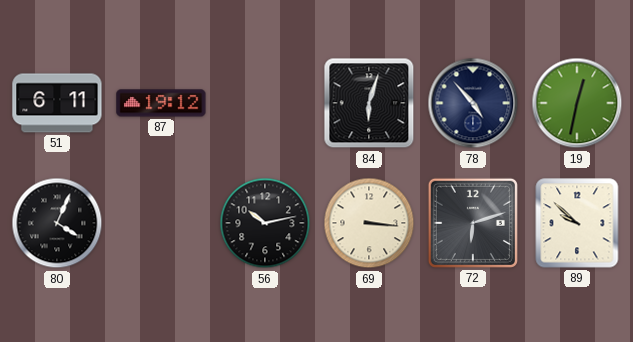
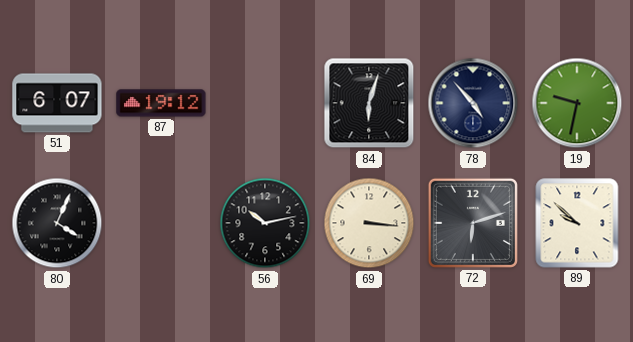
51: 6:11 -> 6:07 (57, 103)
19: 12:32 -> 9:32 (577, 103)
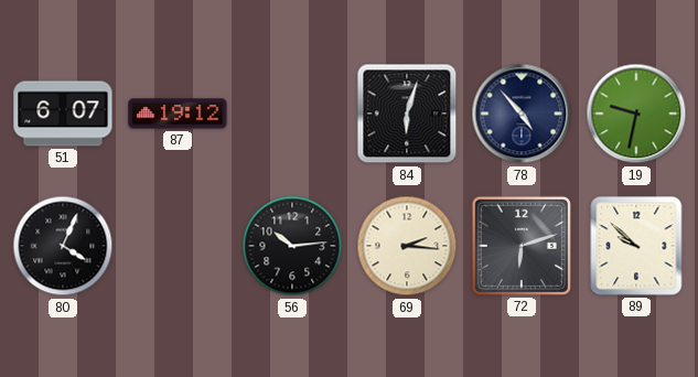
56: 10:13 -> 10:14 (292, 246)
69: 3:16 -> 2:16 (407, 246)
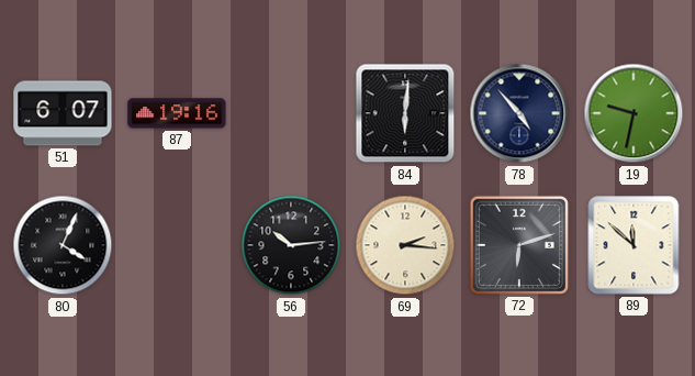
87: 19:12 -> 19:16 (177, 113)
84: 6:03 -> 6:01 (405, 113)
89: 9:52 -> 11:52 (634, 245)
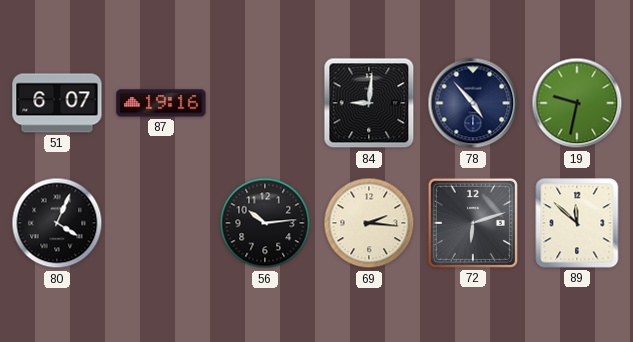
84: 6:01 -> 9:01 (369, 103)
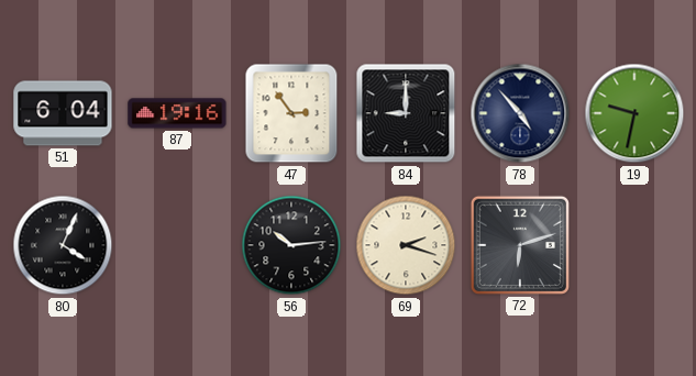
51: 6:07 -> 6:04 (63, 113)
47: none -> 2:54 (291, 113)
84: 9:01 -> 9:00 (406, 113)
69: 2:16 -> 2:18 (406, 245)
89: 11:52 -> none (577, 223)
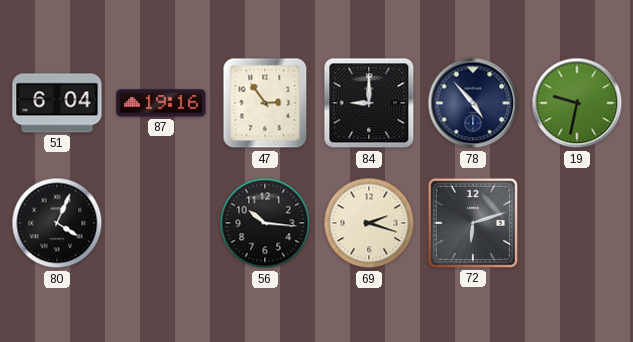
56: 10:14 -> 10:16 (265, 223)
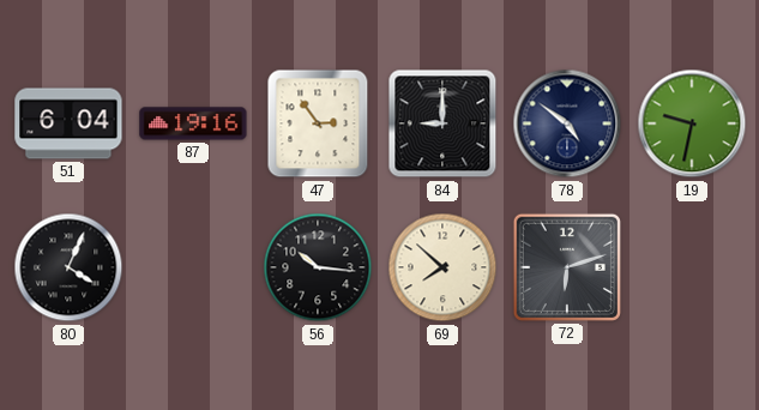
78: 4:53 -> 4:51 (567, 123)
69: 2:18 -> 7:52 (442, 267)
